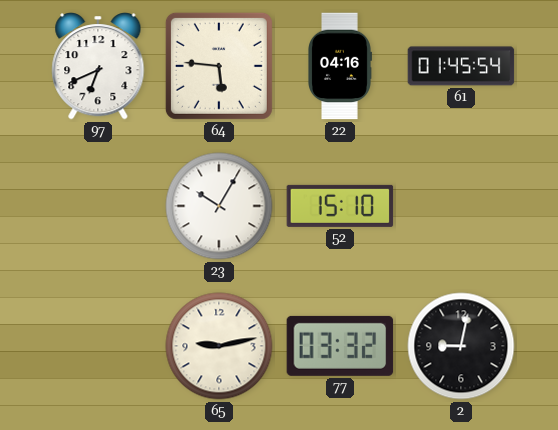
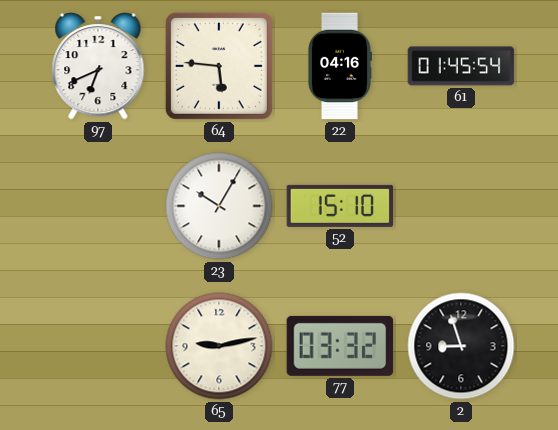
2: 9:02 -> 8:57 (461, 346)
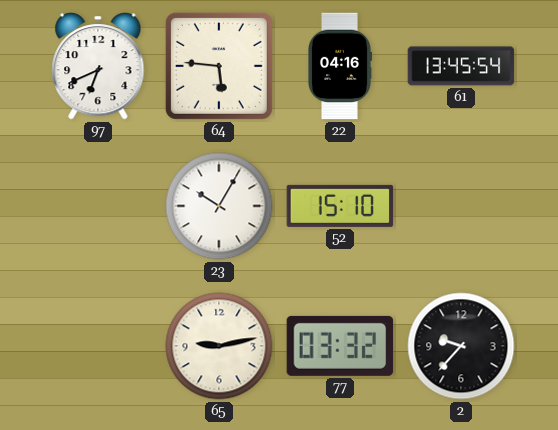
61: 01:45 -> 13:45 (461, 66)
2: 8:57 -> 9:37 (461, 346)
